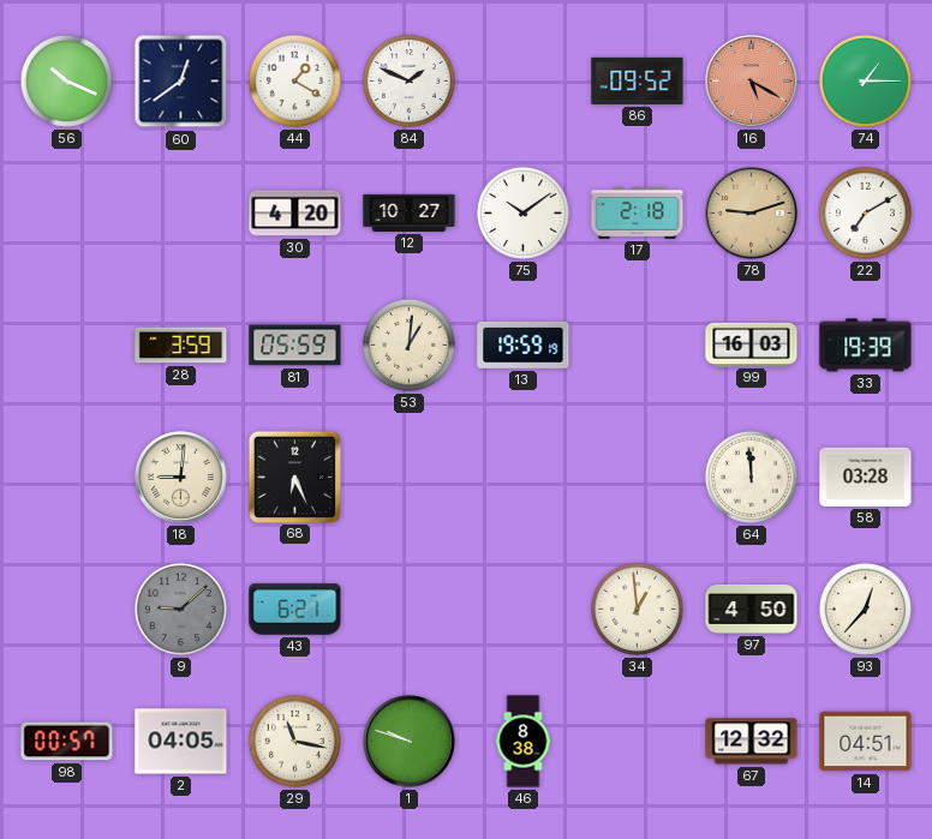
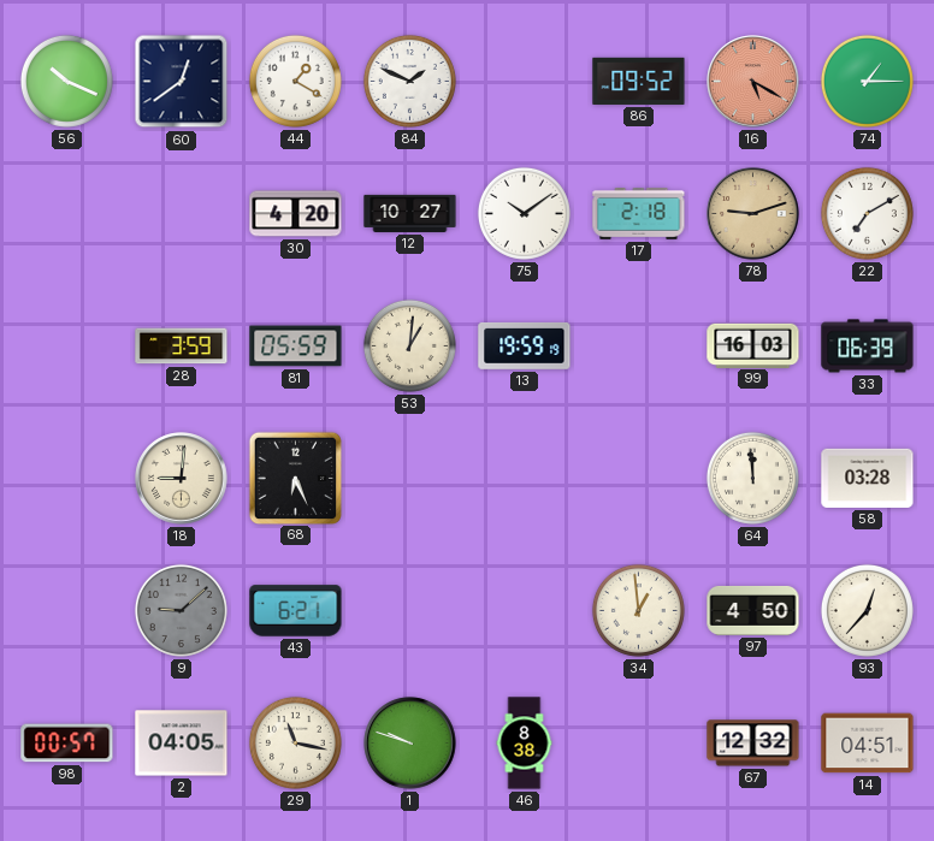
33: 19:39 -> 06:39 (868, 347)
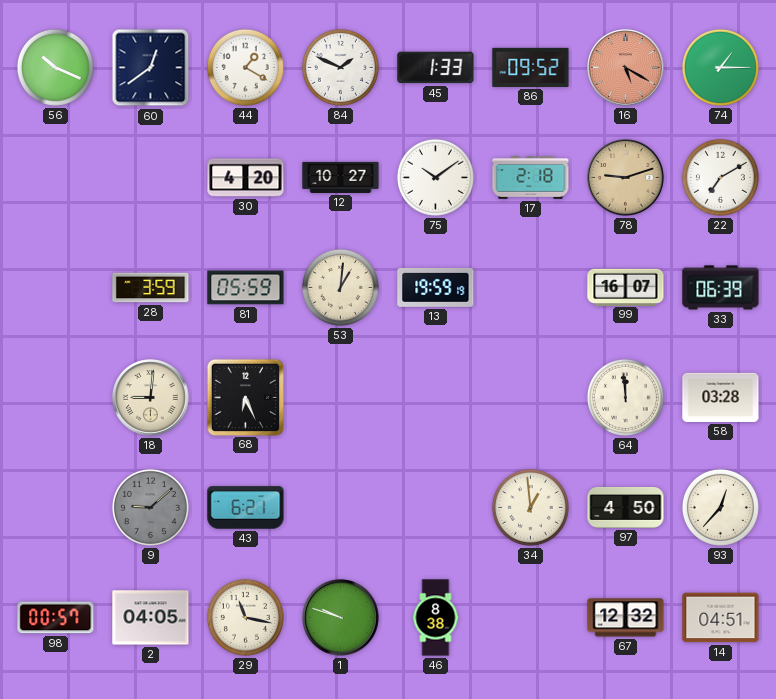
45: none -> 1:33 (436, 68)
99: 16:03 -> 16:07 (626, 287)
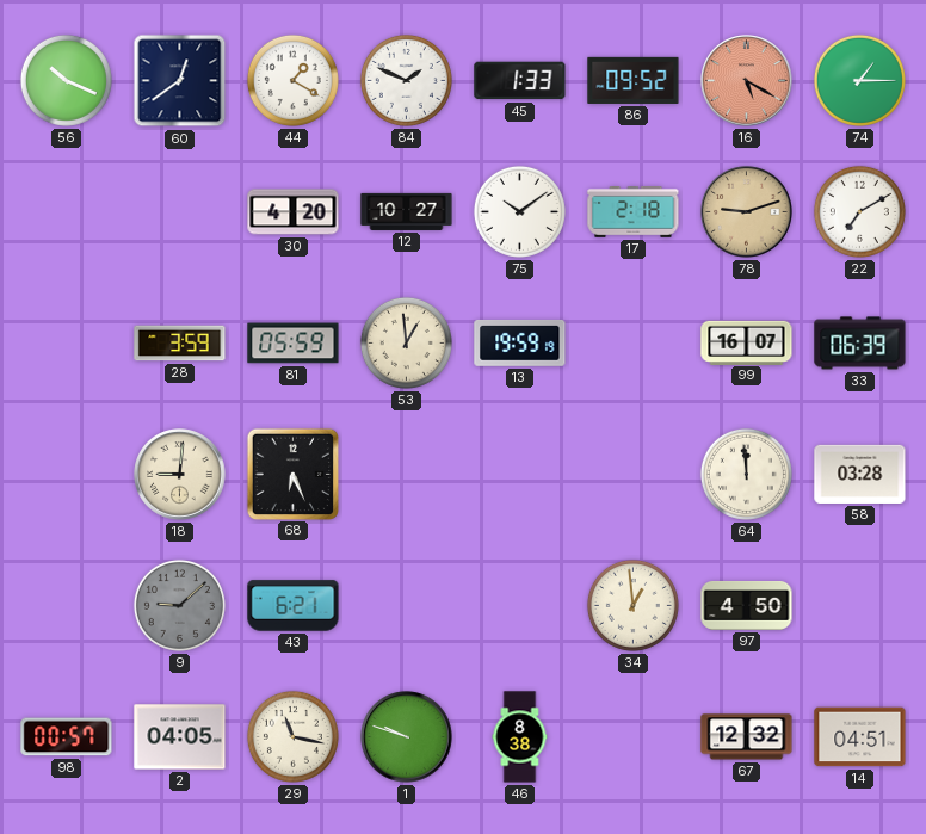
53: 1:01 -> 12:59 (406, 342)
93: 12:37 -> none (720, 507)
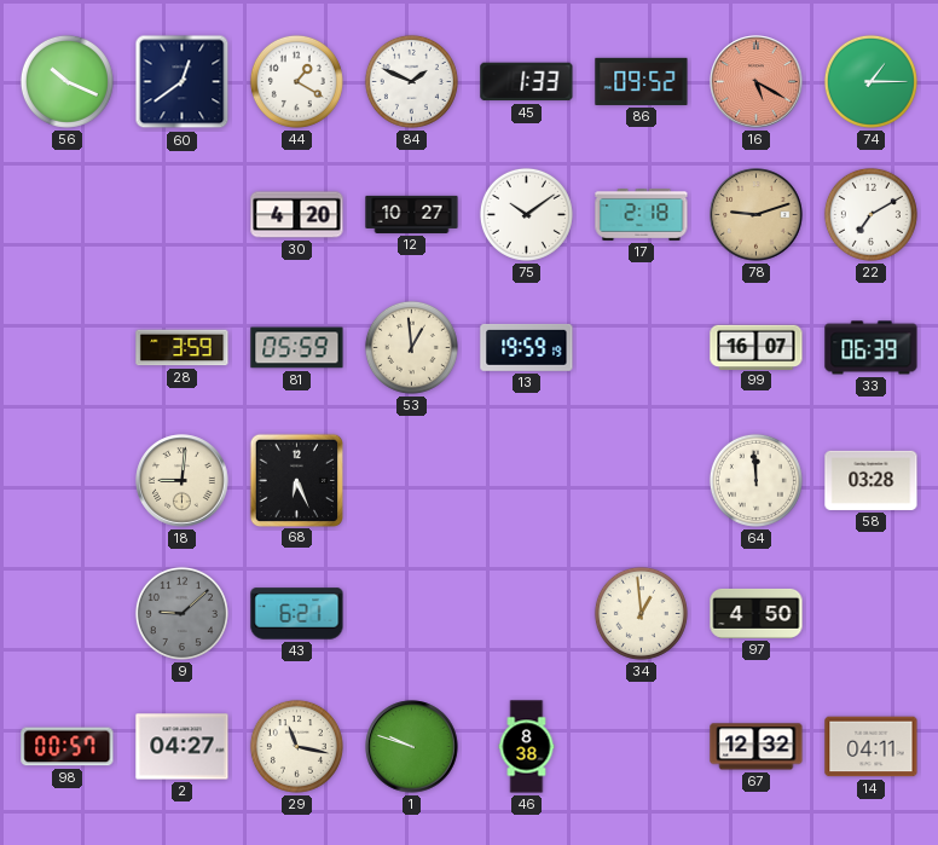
2: 04:05 -> 04:27 (183, 747)
14: 04:51 -> 04:11 (872, 747)
